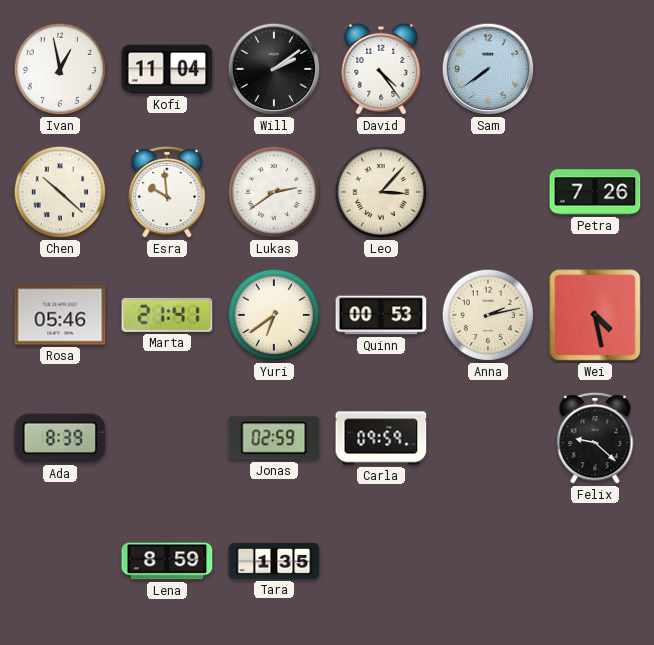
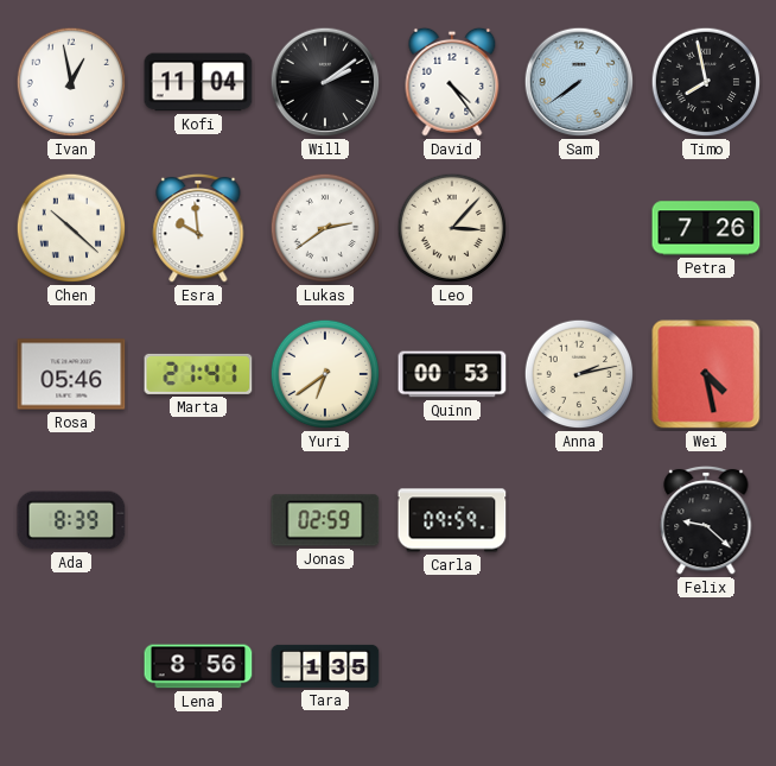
Timo: none -> 7:58 (706, 82)
Lena: 8:59 -> 8:56 (198, 666)
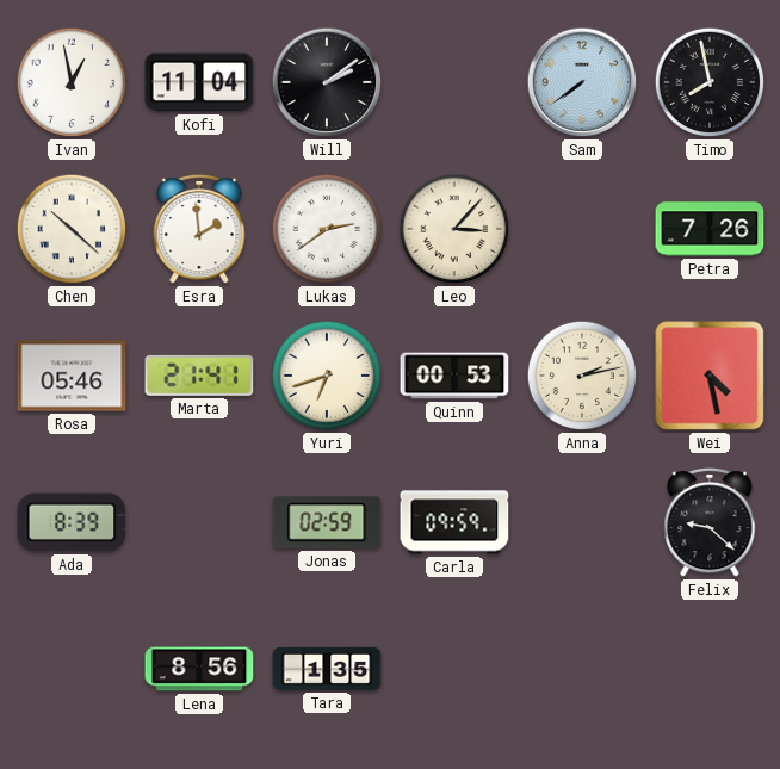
David: 4:24 -> none (452, 82)
Esra: 9:59 -> 1:59 (199, 229)
Yuri: 6:39 -> 6:42 (327, 376)
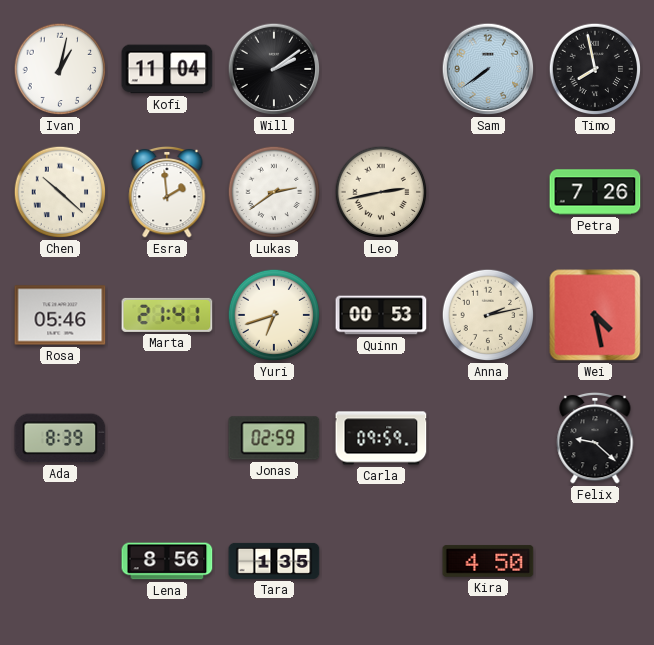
Ivan: 12:58 -> 1:02 (60, 69)
Leo: 3:07 -> 2:43 (381, 192)
Kira: none -> 4:50 (488, 561)
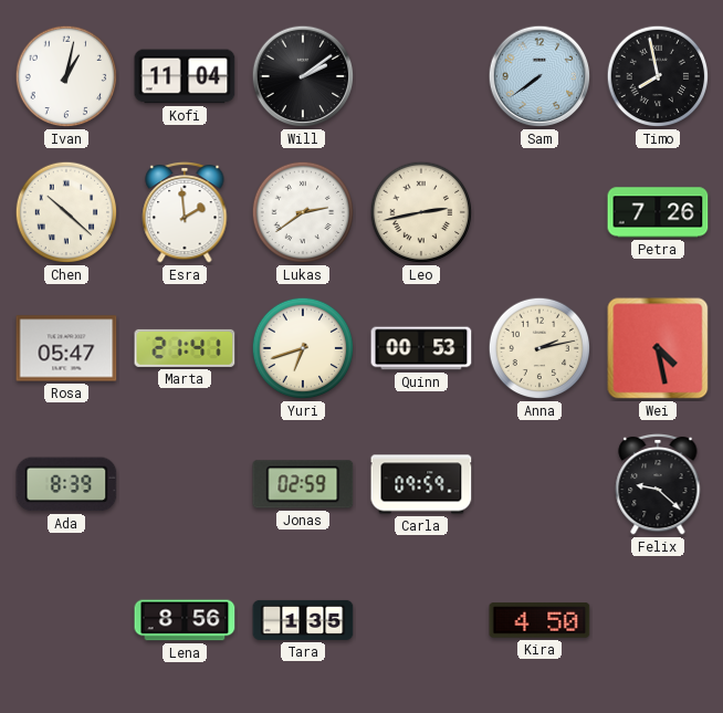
Rosa: 05:46 -> 05:47 (66, 348)
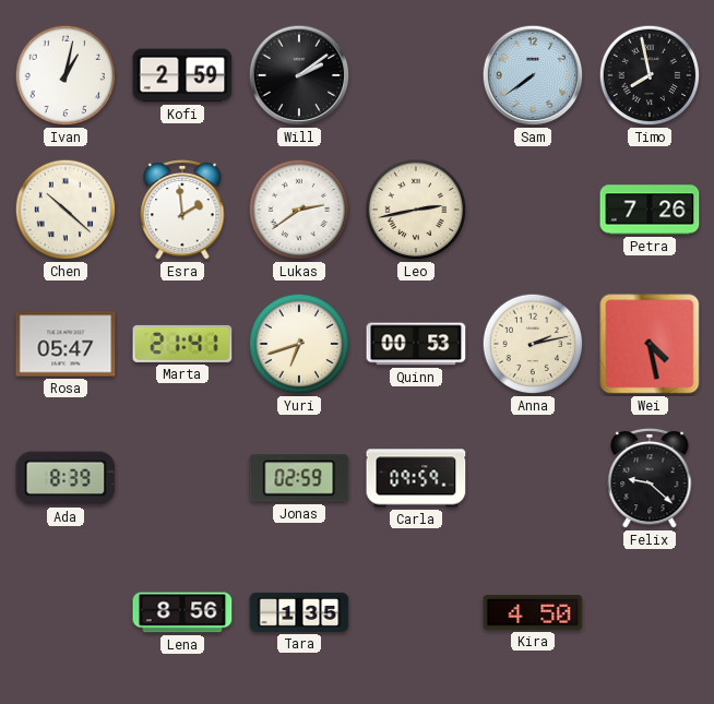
Kofi: 11:04 -> 2:59 (182, 75)
